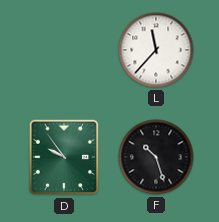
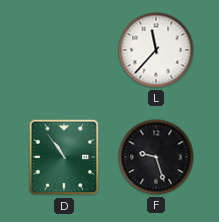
D: 9:54 -> 10:54 (64, 157)
F: 10:27 -> 9:27 (156, 157)
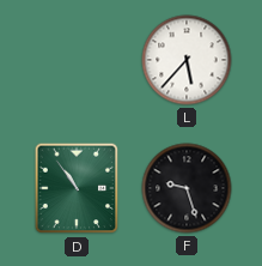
L: 11:37 -> 5:37 (187, 60)
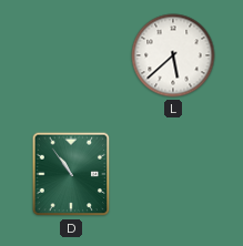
L: 5:37 -> 5:38 (173, 55)
F: 9:27 -> none (187, 188)
